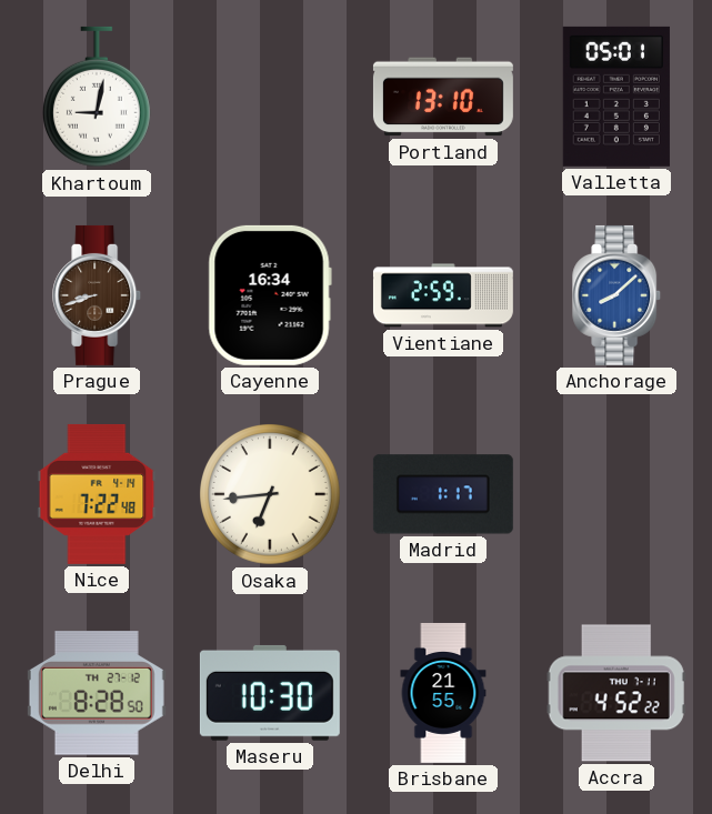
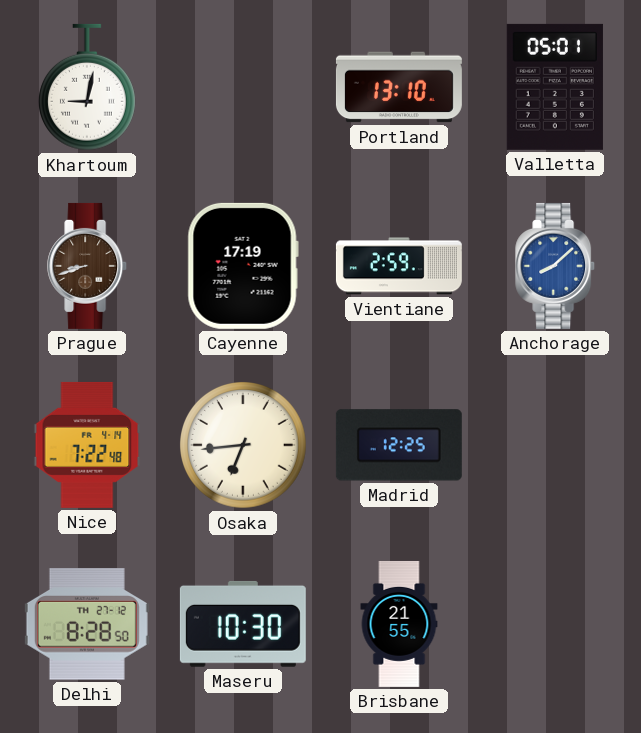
Cayenne: 16:34 -> 17:19 (243, 266)
Madrid: 1:17 -> 12:25 (399, 445)
Accra: 4:52 -> none (616, 693)
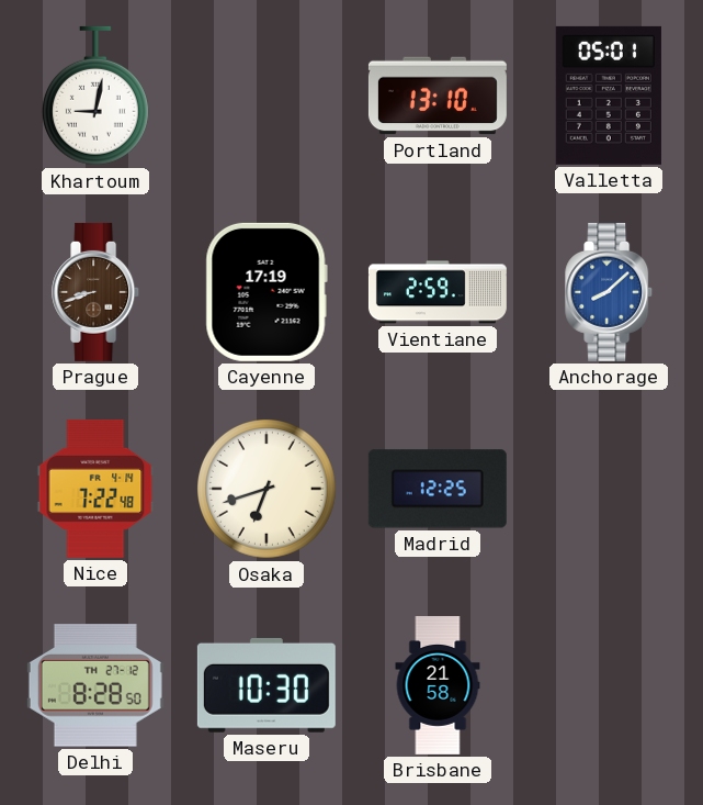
Osaka: 6:44 -> 6:42 (268, 490)
Brisbane: 21:55 -> 21:58 (438, 685)
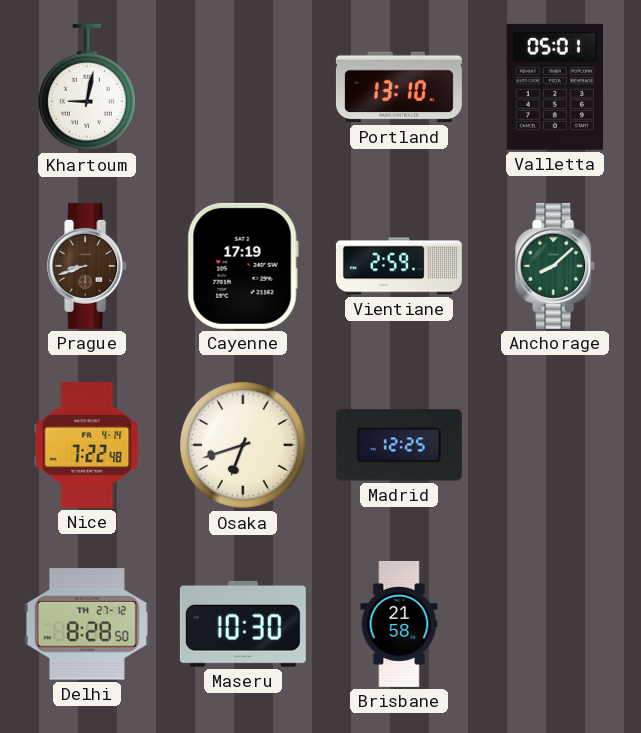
Anchorage dial: blue -> green (556, 266)
